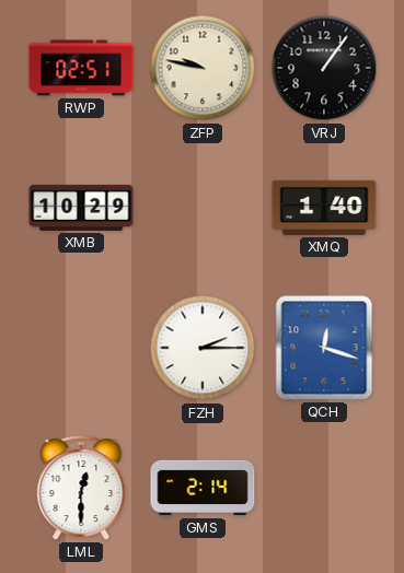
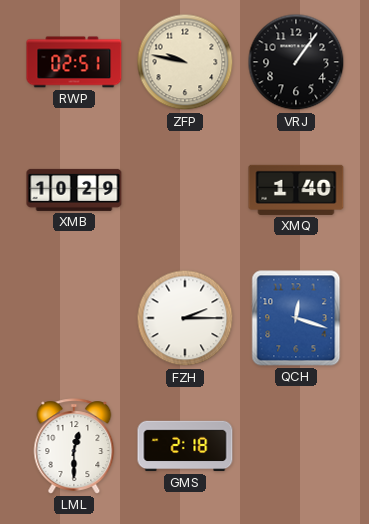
GMS: 2:14 -> 2:18 (185, 446)
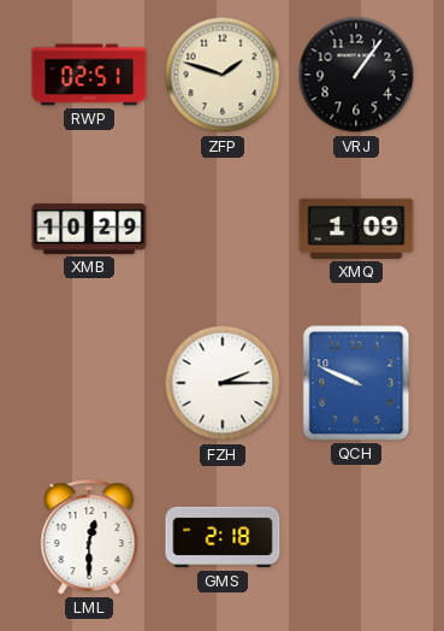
ZFP: 9:47 -> 1:48 (223, 75)
XMQ: 1:40 -> 1:09 (356, 229)
QCH: 12:18 -> 9:49 (356, 383)
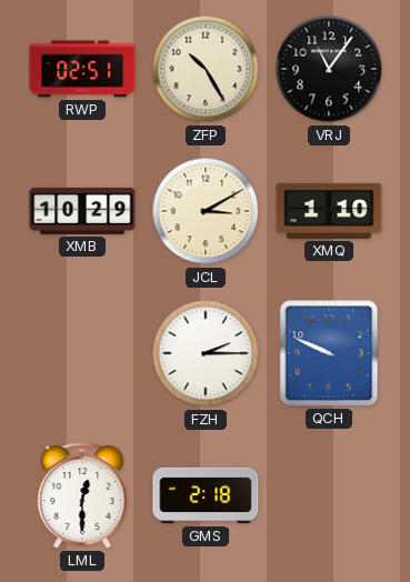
ZFP: 1:48 -> 10:25 (206, 69)
VRJ: 1:06 -> 11:06 (329, 69)
JCL: none -> 3:10 (206, 211)
XMQ: 1:09 -> 1:10 (329, 211)
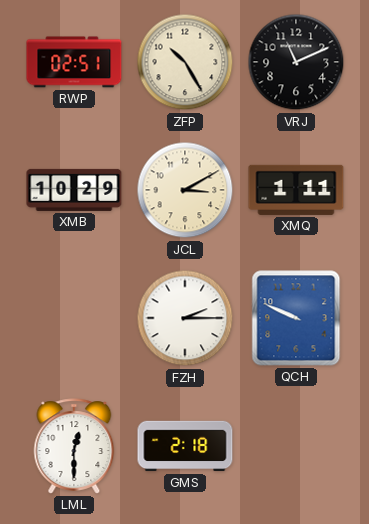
VRJ: 11:06 -> 11:11 (296, 62)
XMQ: 1:10 -> 1:11 (296, 190)
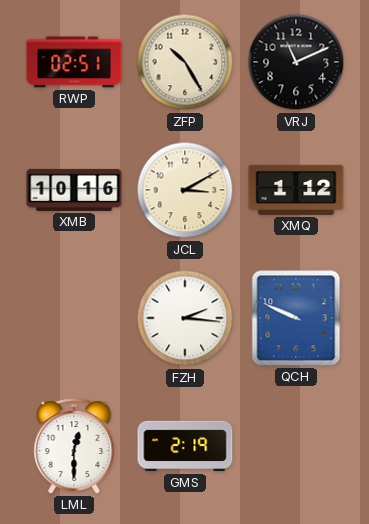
XMB: 10:29 -> 10:16 (74, 190)
XMQ: 1:11 -> 1:12 (296, 190)
FZH: 2:15 -> 2:16 (185, 318)
GMS: 2:18 -> 2:19 (185, 446)
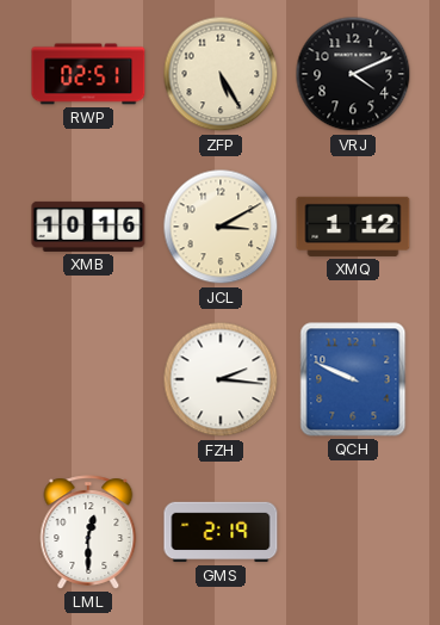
ZFP: 10:25 -> 5:25 (221, 74)
VRJ: 11:11 -> 4:11 (353, 74)
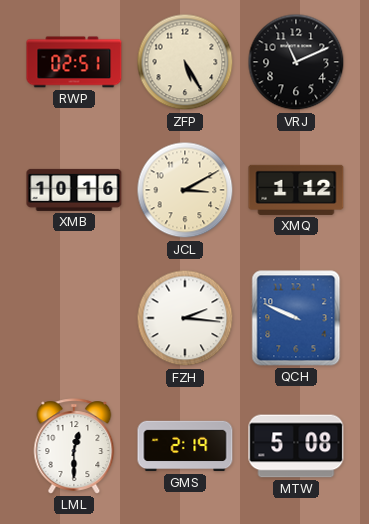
VRJ: 4:11 -> 11:11 (296, 62)
MTW: none -> 5:08 (296, 446)
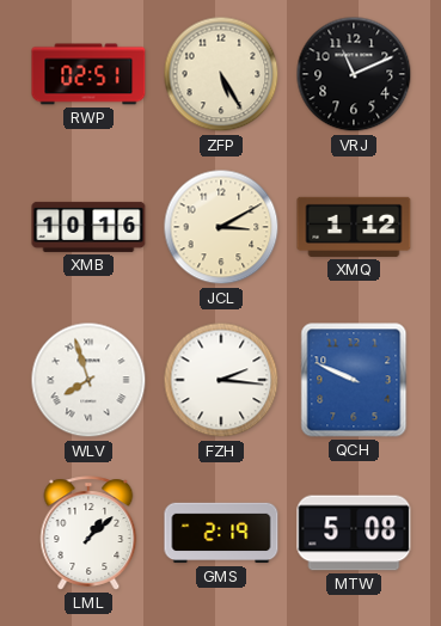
WLV: none -> 7:57 (88, 380)
LML: 12:30 -> 1:08 (88, 533)
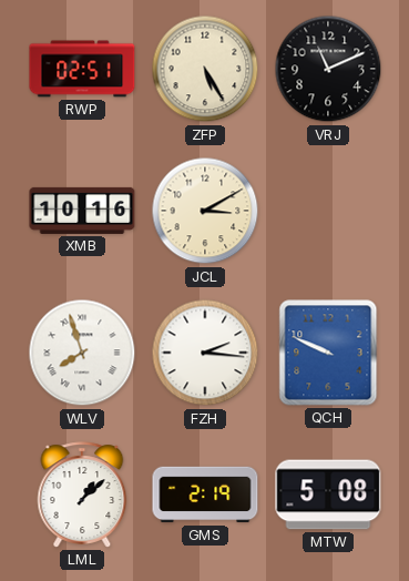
XMQ: 1:12 -> none (354, 227)
